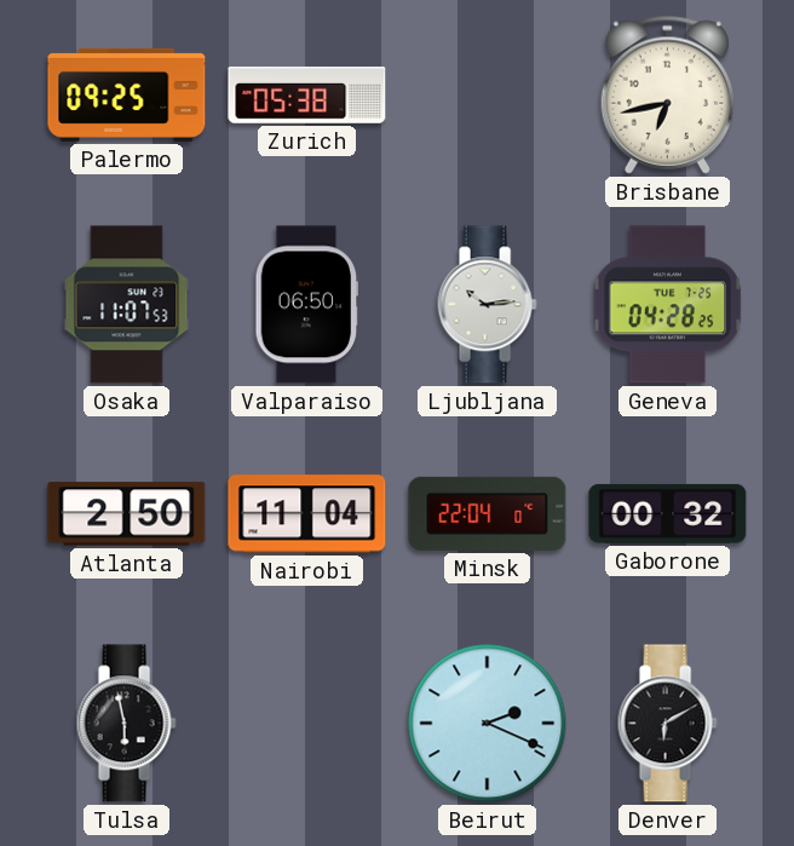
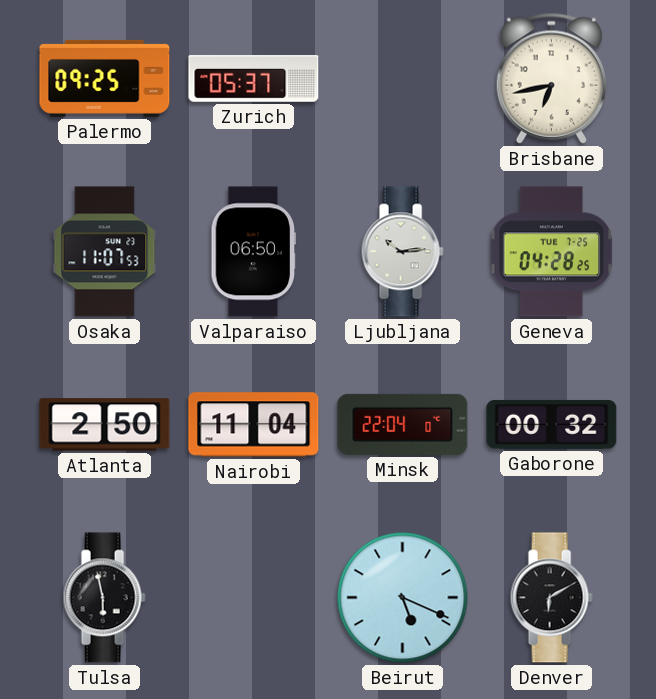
Zurich: 05:38 -> 05:37 (254, 79)
Beirut: 2:19 -> 5:19 (403, 598)
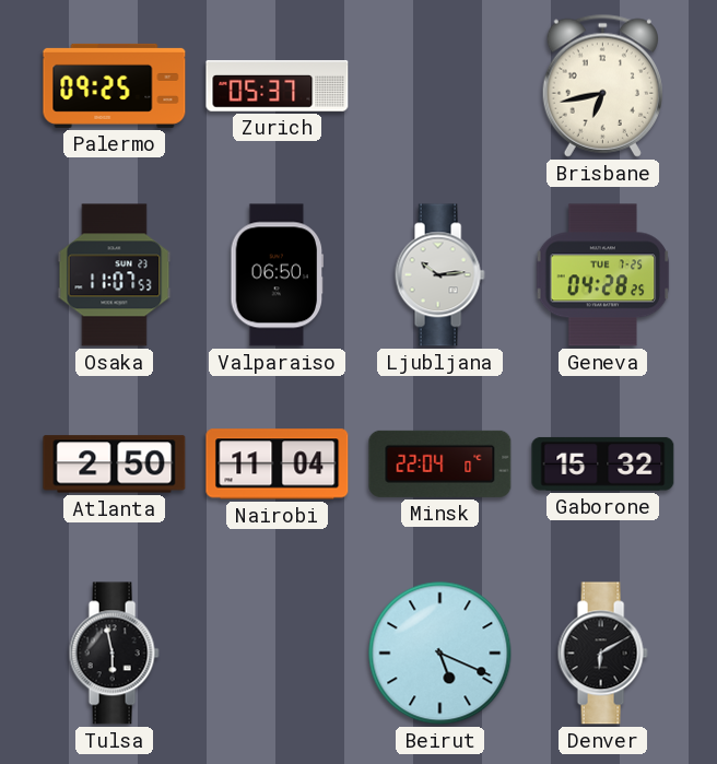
Gaborone: 00:32 -> 15:32 (603, 463)
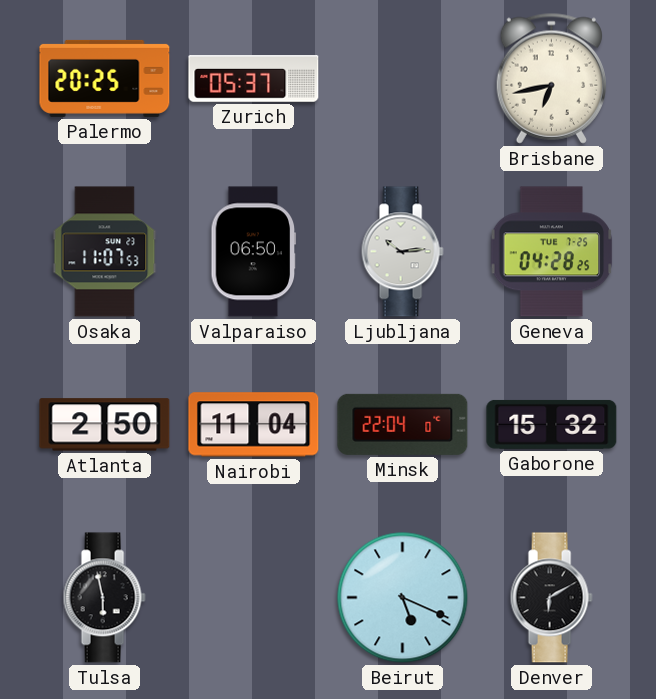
Palermo: 09:25 -> 20:25 (105, 78)
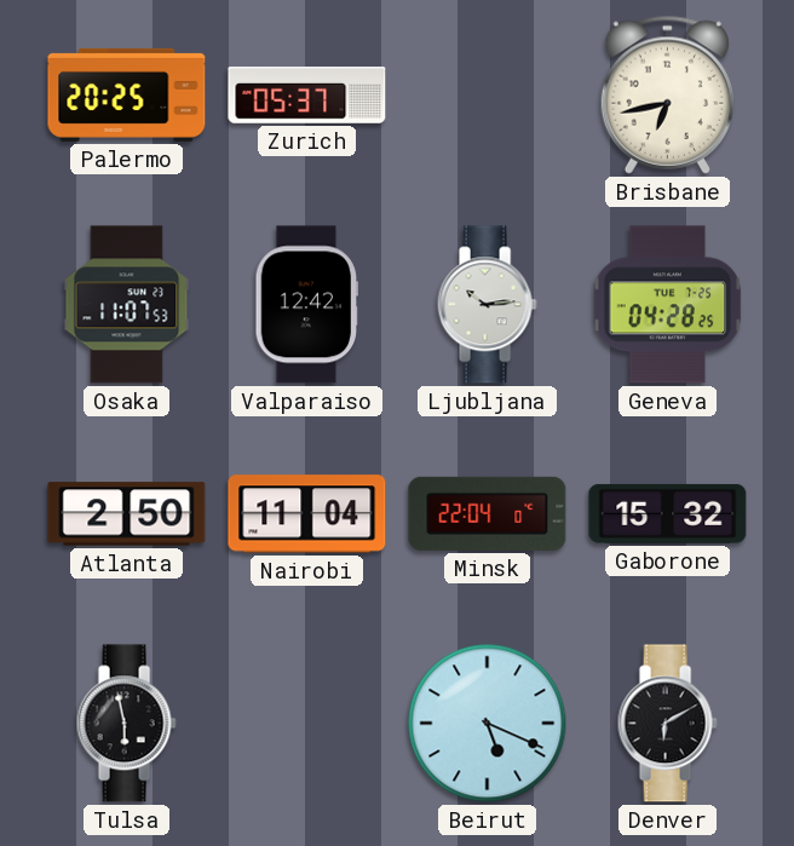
Valparaiso: 06:50 -> 12:42 (307, 305)
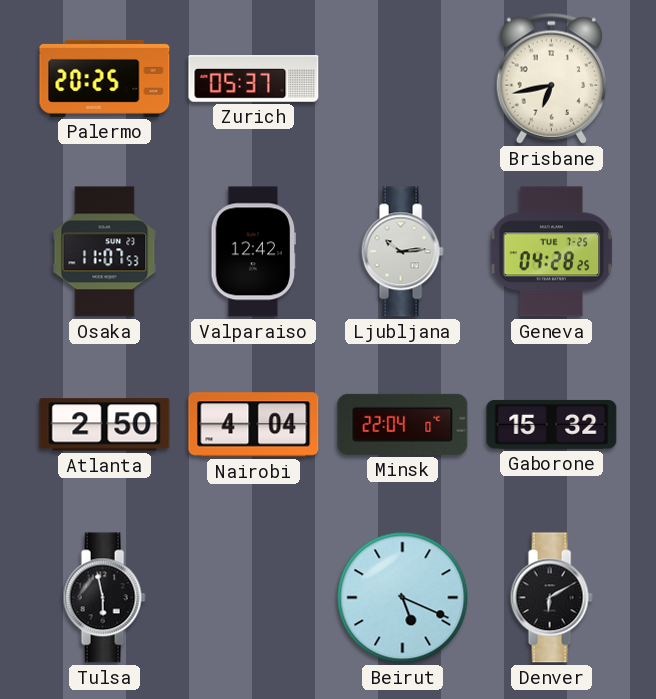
Nairobi: 11:04 -> 4:04 (254, 425)
